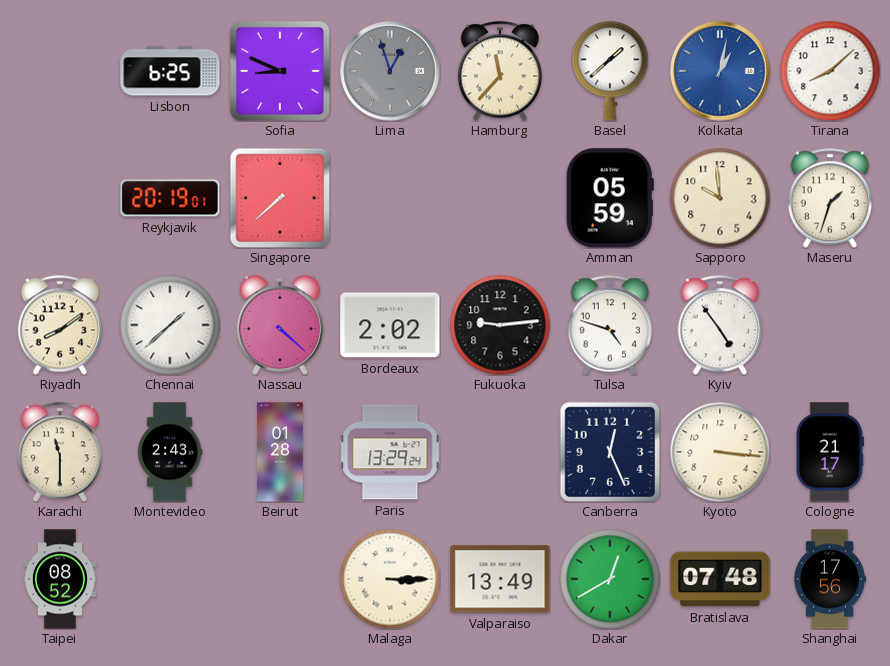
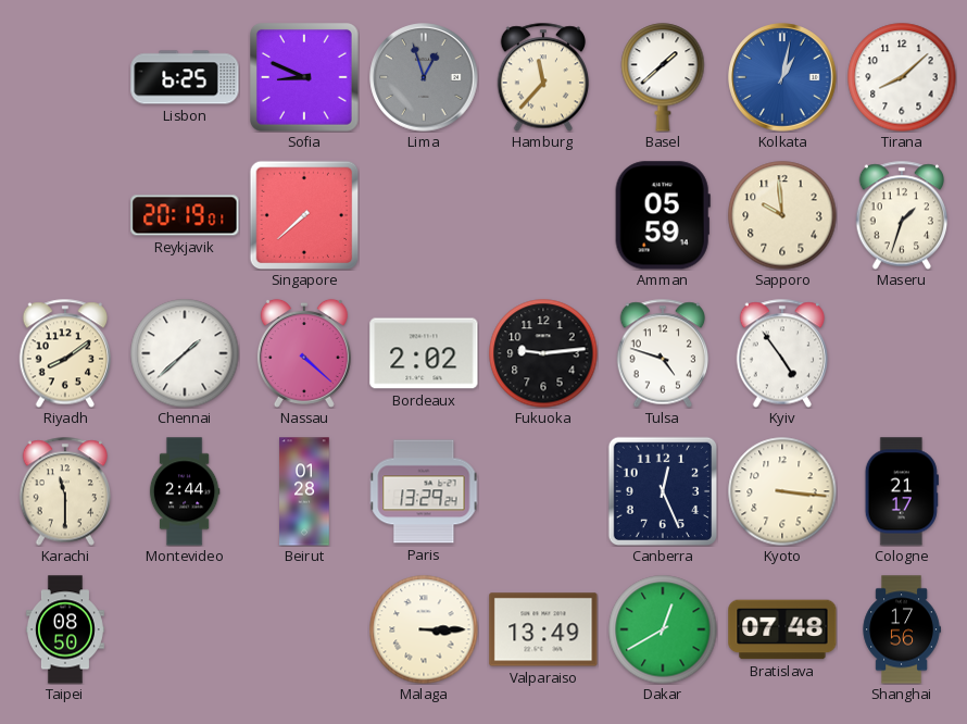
Montevideo: 2:43 -> 2:44 (185, 491)
Taipei: 08:52 -> 08:50 (65, 629)
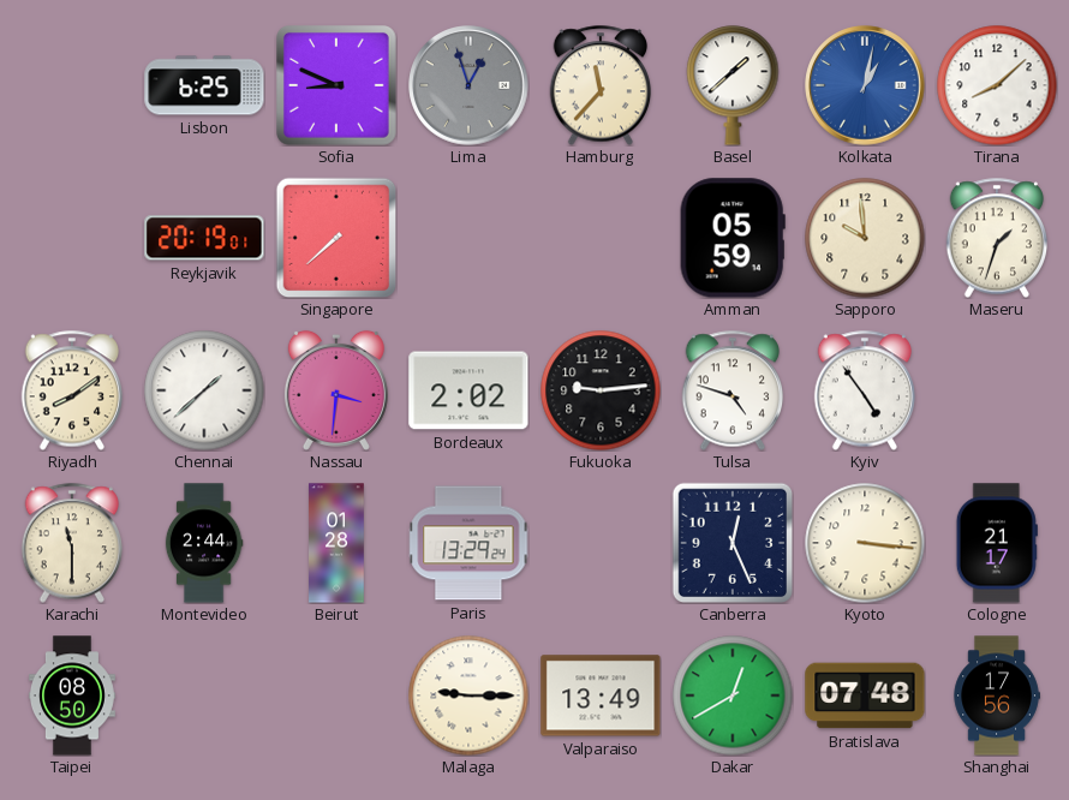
Nassau: 4:22 -> 3:31 (336, 390)
Malaga: 3:15 -> 9:15 (468, 695)
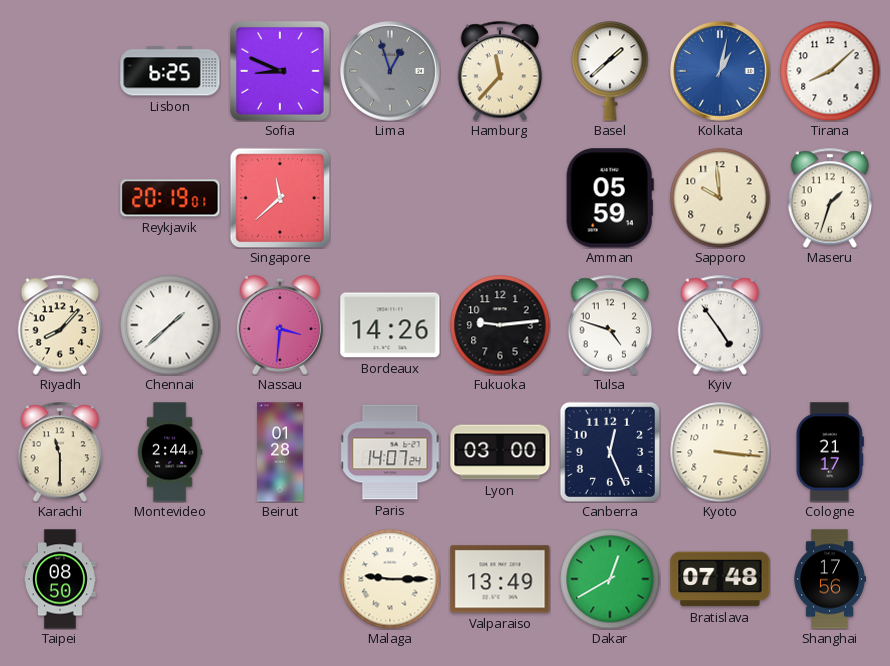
Singapore: 7:38 -> 11:38 (280, 198)
Riyadh: 8:09 -> 8:07 (60, 325)
Bordeaux: 2:02 -> 14:26 (390, 325)
Paris: 13:29 -> 14:07 (390, 452)
Lyon: none -> 03:00 (500, 452)
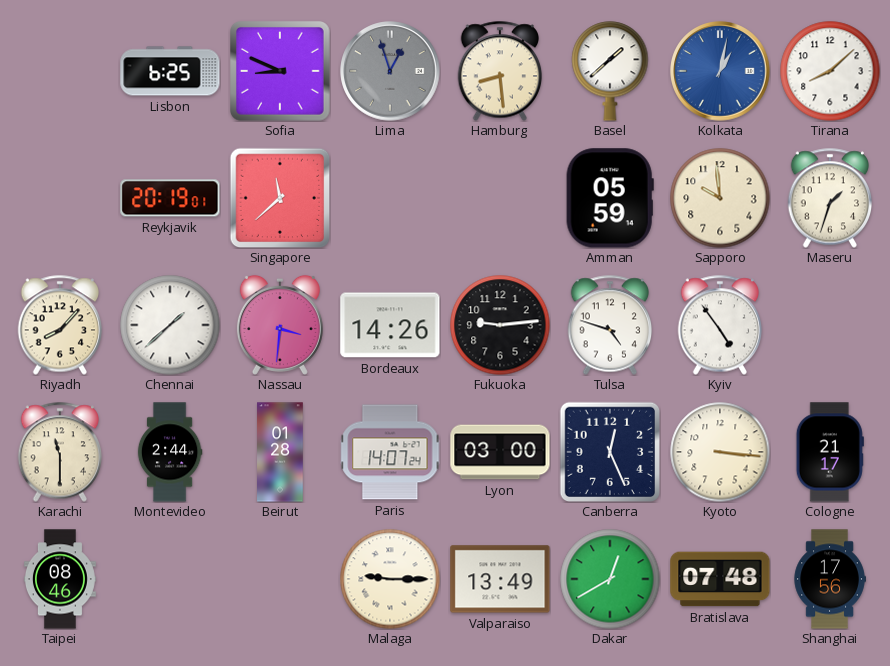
Hamburg: 11:37 -> 8:29 (500, 71)
Taipei: 08:50 -> 08:46 (60, 579)
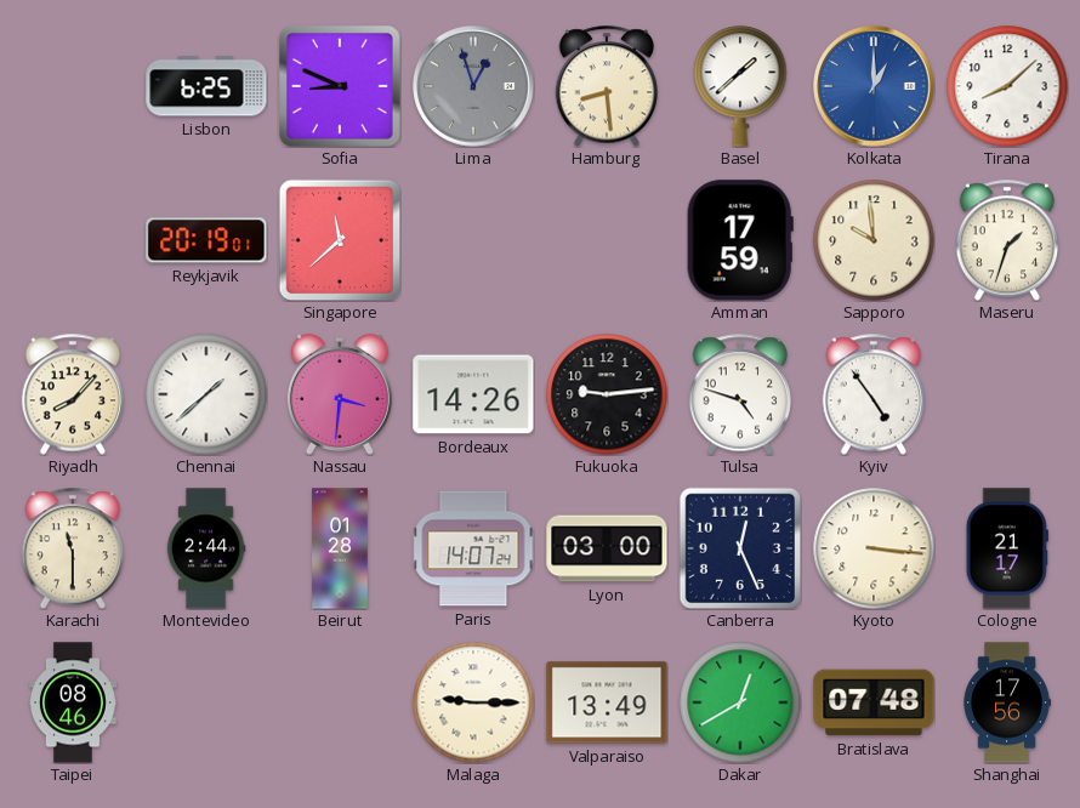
Kolkata: 1:02 -> 1:00 (874, 86)
Amman: 05:59 -> 17:59 (740, 240)
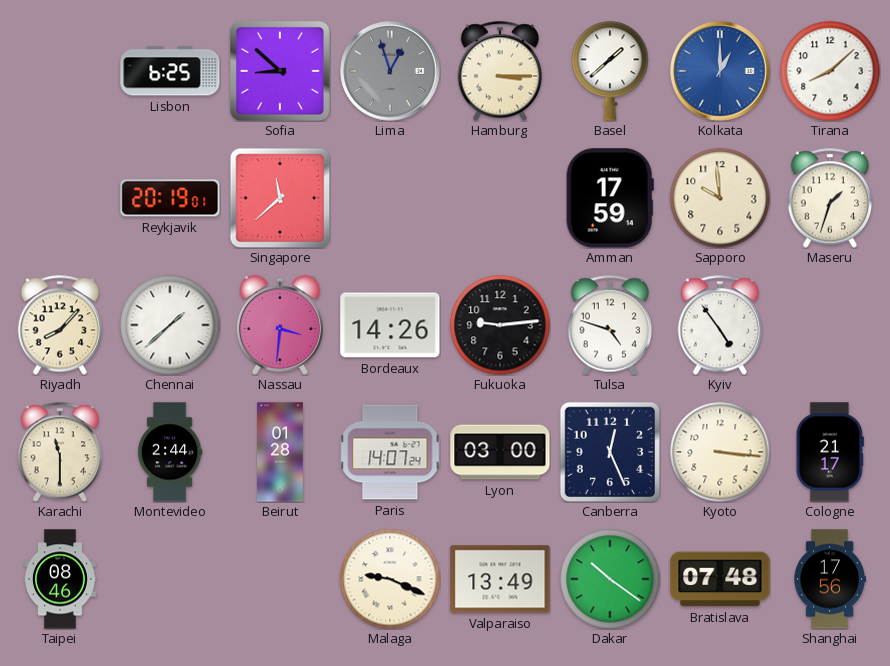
Sofia: 8:49 -> 8:52 (281, 72)
Hamburg: 8:29 -> 3:15 (500, 71)
Malaga: 9:15 -> 9:19 (390, 579)
Dakar: 12:40 -> 10:21 (610, 579)
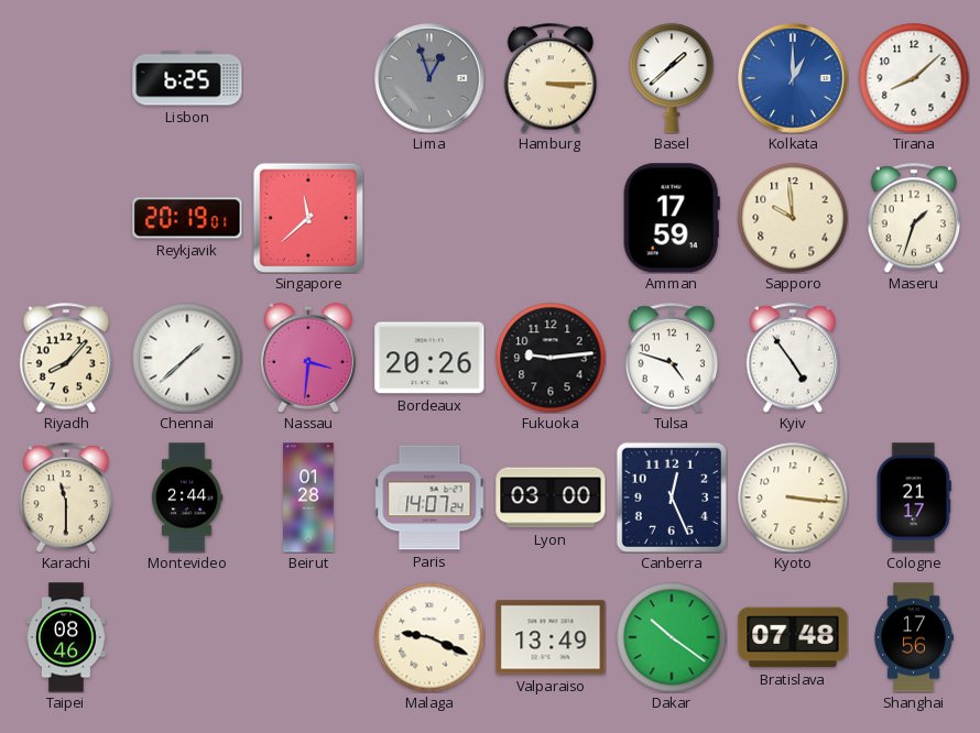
Sofia: 8:52 -> none (281, 72)
Bordeaux: 14:26 -> 20:26 (429, 358)
